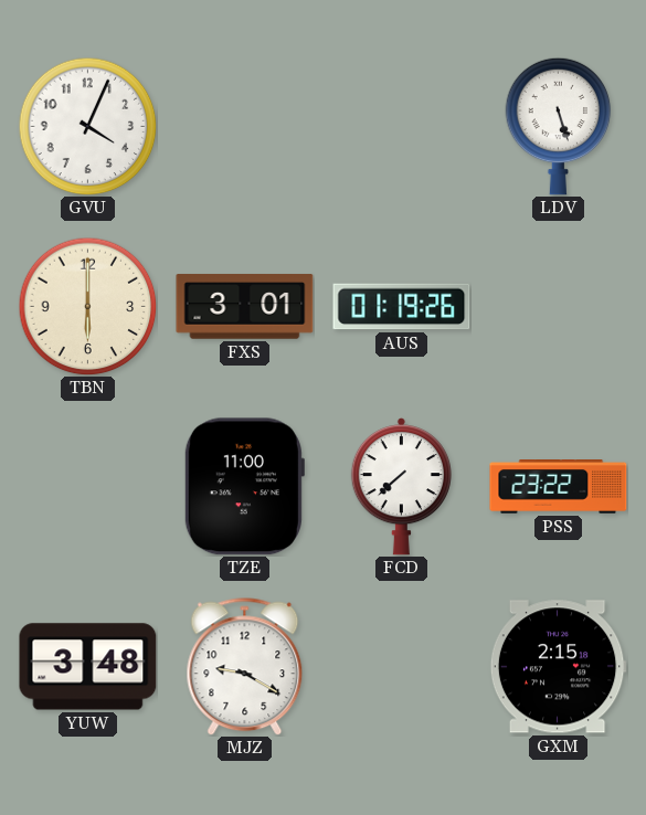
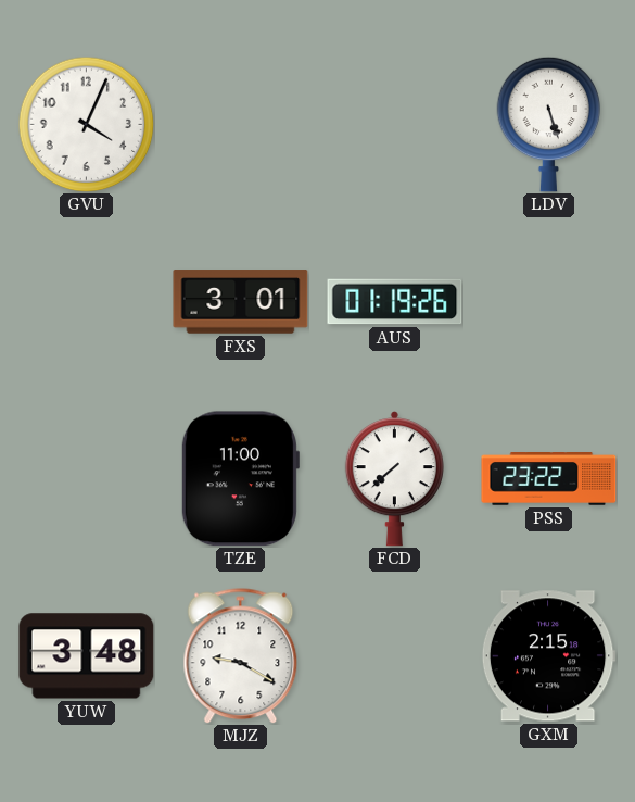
TBN: 6:00 -> none (87, 306)
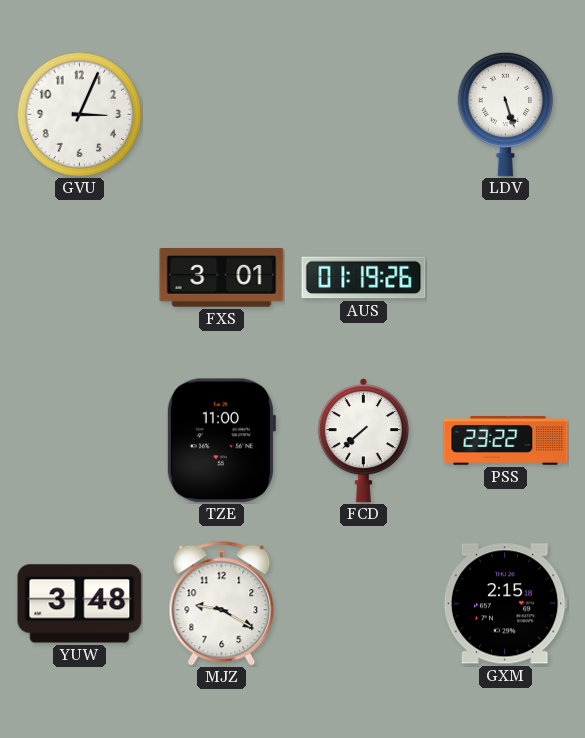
GVU: 4:04 -> 3:04 (79, 114)
